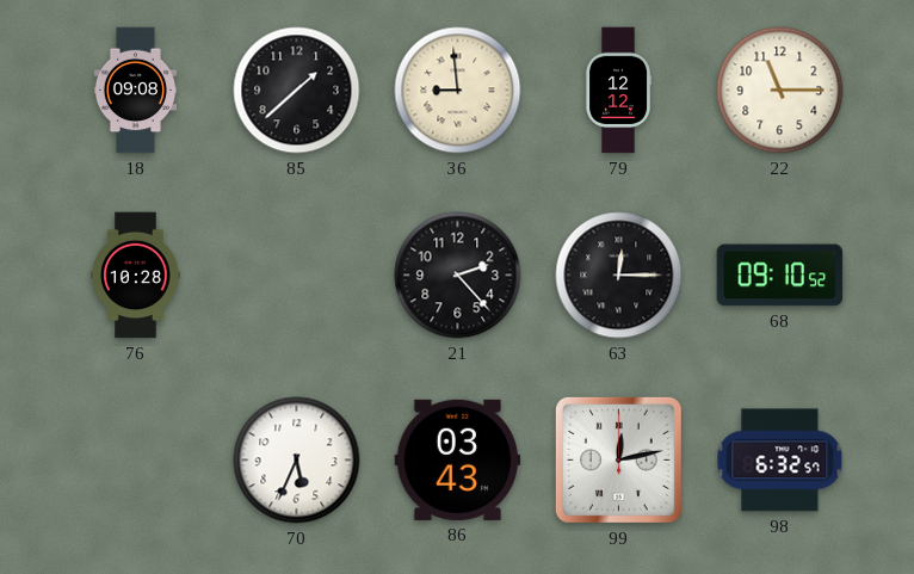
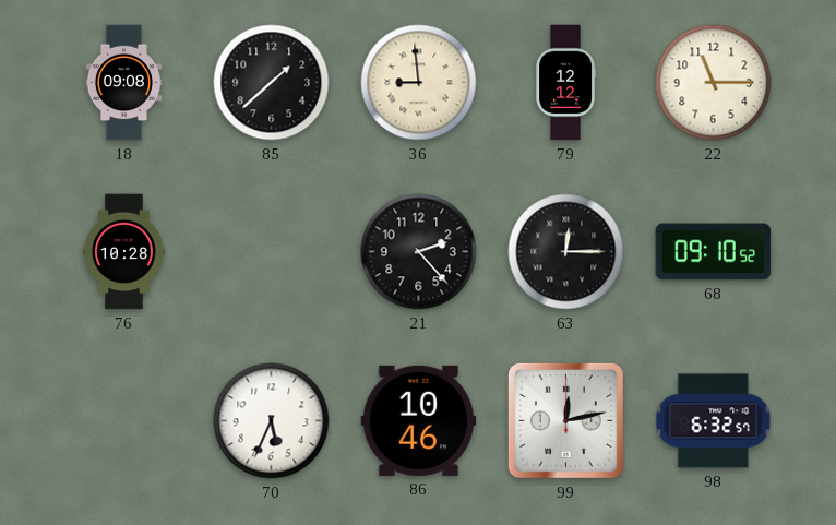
86: 03:43 -> 10:46 (419, 420)
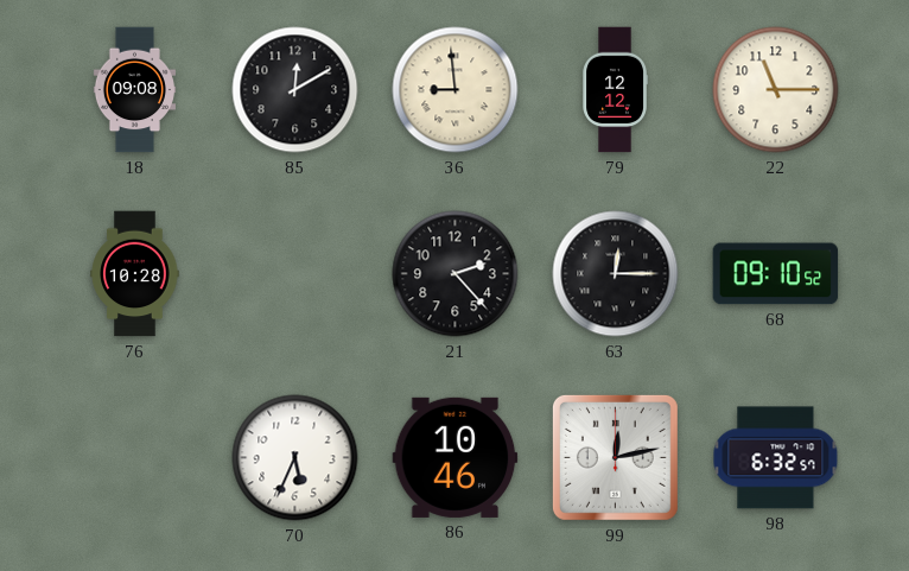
85: 1:38 -> 12:10 (295, 90)
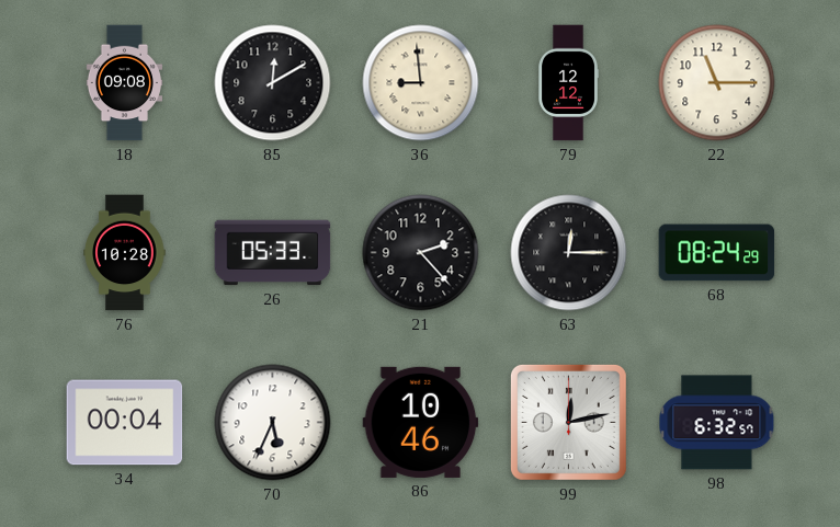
26: none -> 05:33 (273, 253)
68: 09:10 -> 08:24 (717, 253)
34: none -> 00:04 (125, 423)
